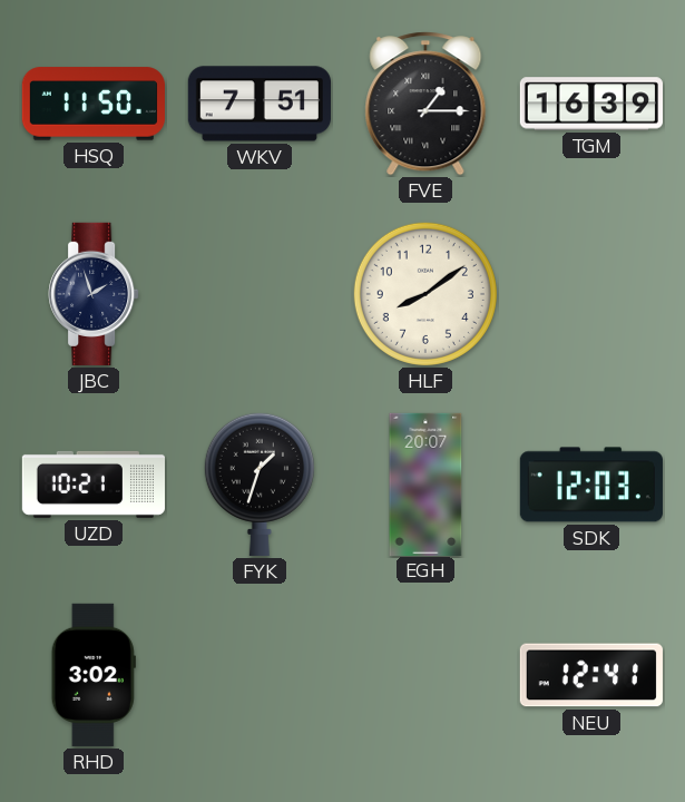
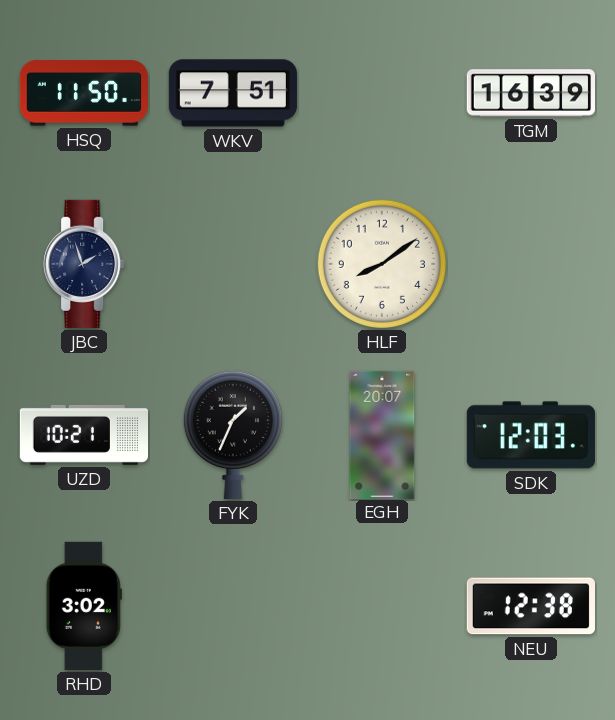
FVE: 1:15 -> none (425, 104)
FYK: 1:33 -> 1:34 (233, 434)
NEU: 12:41 -> 12:38 (531, 606)
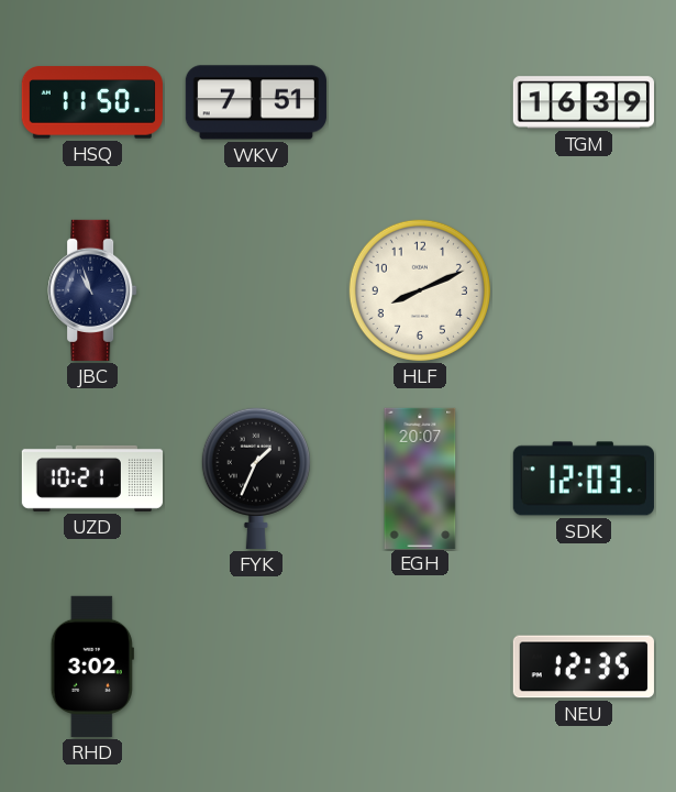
JBC: 1:57 -> 10:57 (92, 290)
HLF: 8:09 -> 8:11 (420, 290)
NEU: 12:38 -> 12:35 (584, 667)
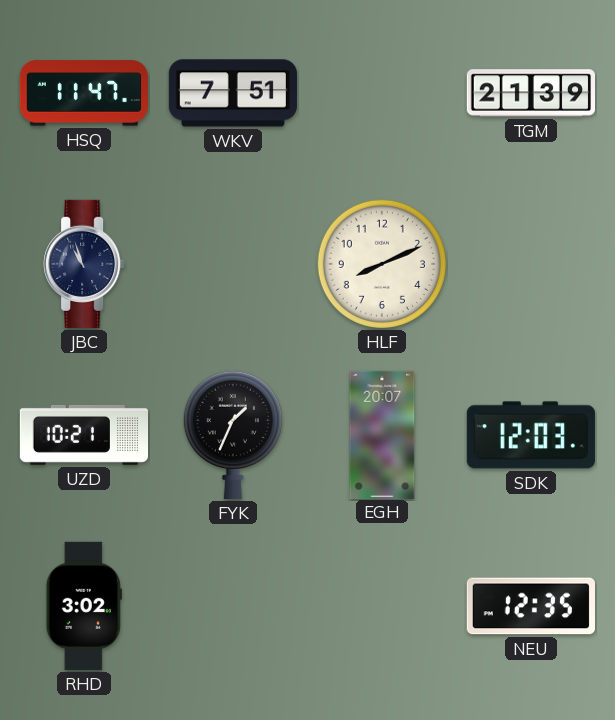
HSQ: 11:50 -> 11:47 (84, 93)
TGM: 16:39 -> 21:39 (530, 93)
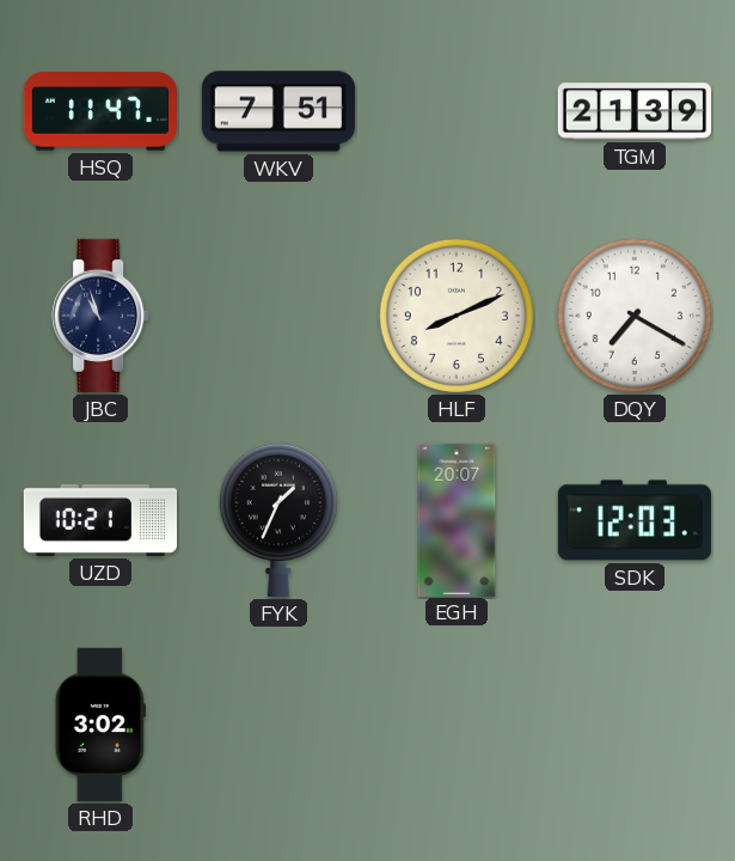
DQY: none -> 7:20 (635, 316)
NEU: 12:35 -> none (531, 606)
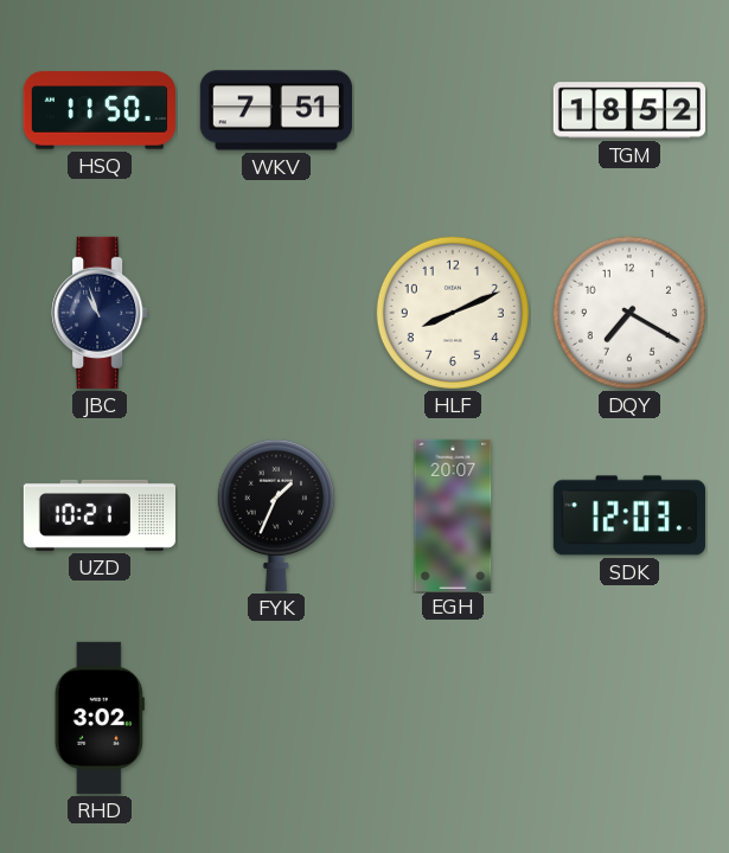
HSQ: 11:47 -> 11:50 (100, 110)
TGM: 21:39 -> 18:52 (628, 110)
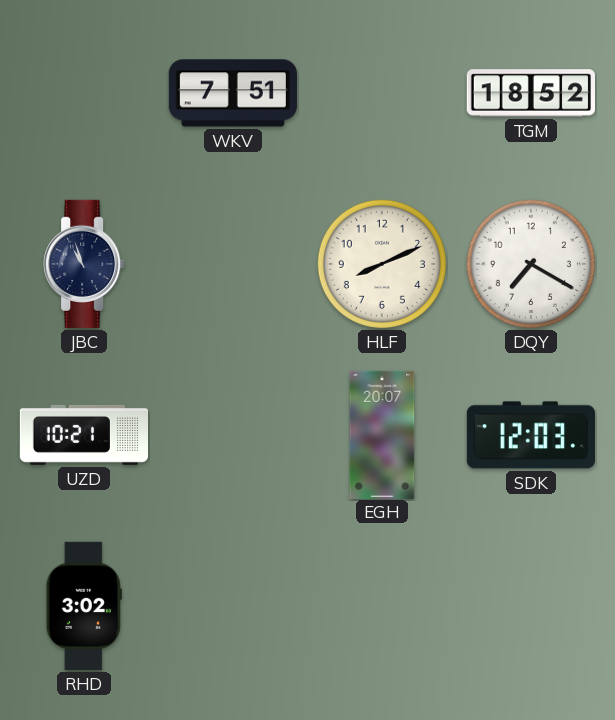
HSQ: 11:50 -> none (100, 110)
FYK: 1:34 -> none (276, 514)
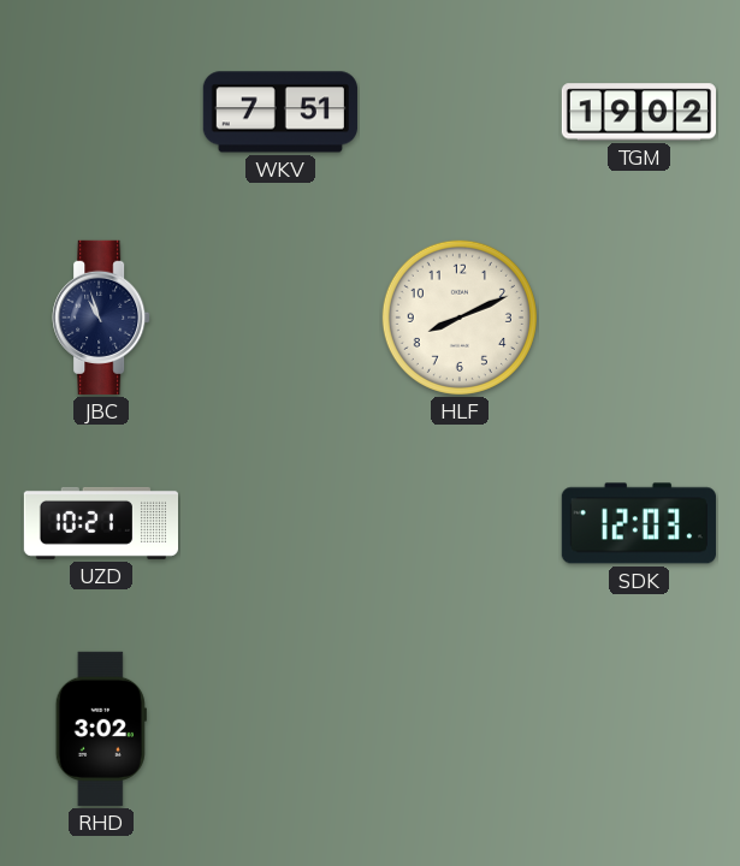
TGM: 18:52 -> 19:02 (638, 112)
DQY: 7:20 -> none (531, 264)
EGH: 20:07 -> none (382, 434)
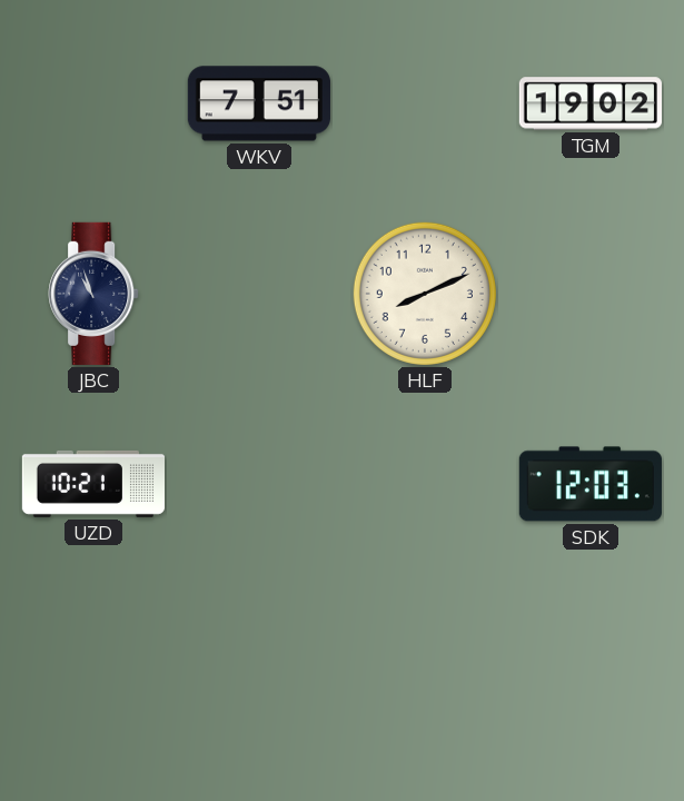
RHD: 3:02 -> none (101, 729)
